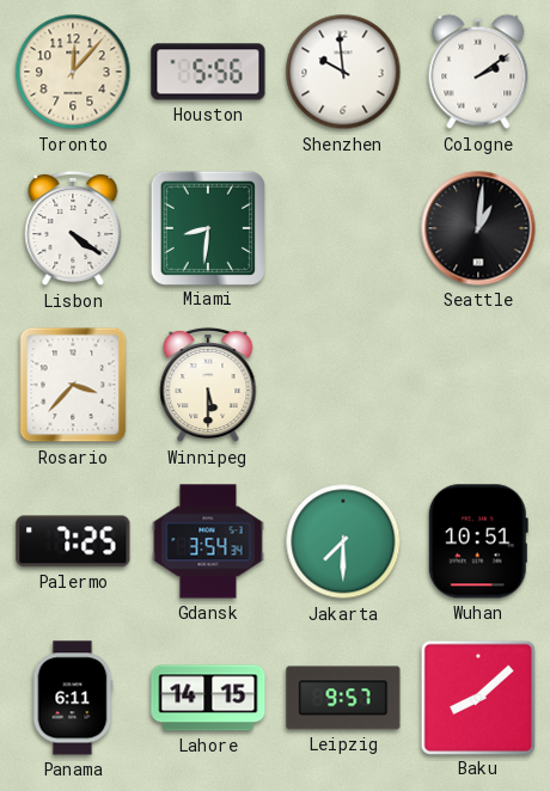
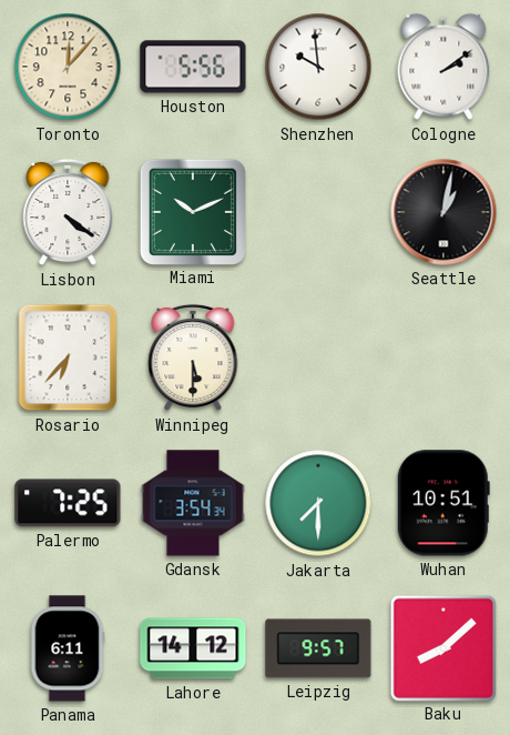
Miami: 8:31 -> 10:11 (192, 211)
Seattle: 1:01 -> 1:02 (443, 212)
Rosario: 3:37 -> 6:37 (68, 358)
Lahore: 14:15 -> 14:12 (193, 648)
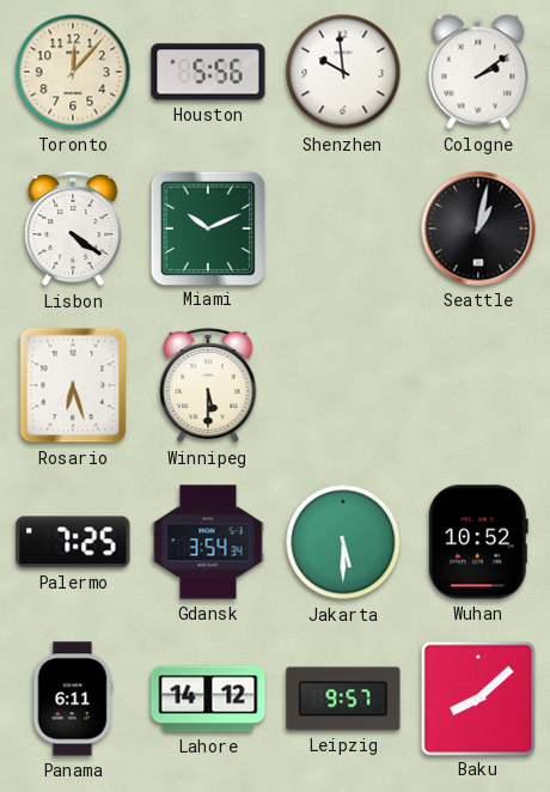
Rosario: 6:37 -> 6:27 (73, 385)
Jakarta: 7:30 -> 5:30 (343, 542)
Wuhan: 10:51 -> 10:52 (478, 542)
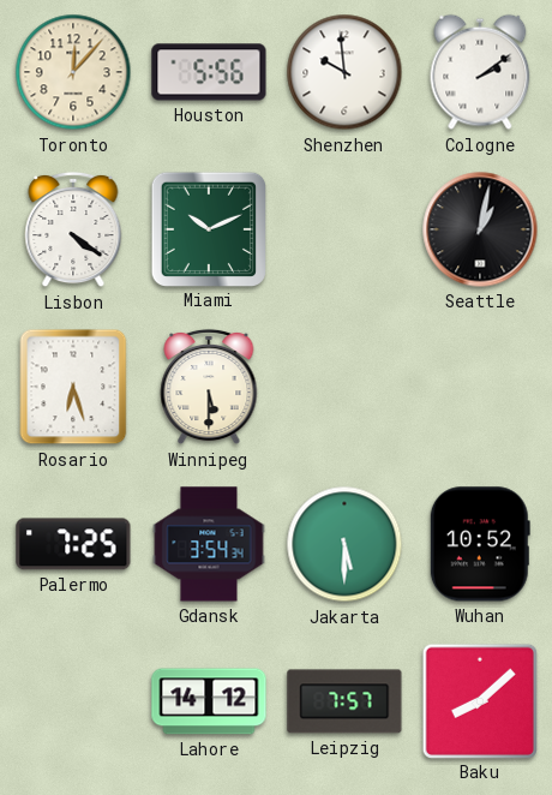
Panama: 6:11 -> none (73, 699)
Leipzig: 9:57 -> 7:57 (344, 701)
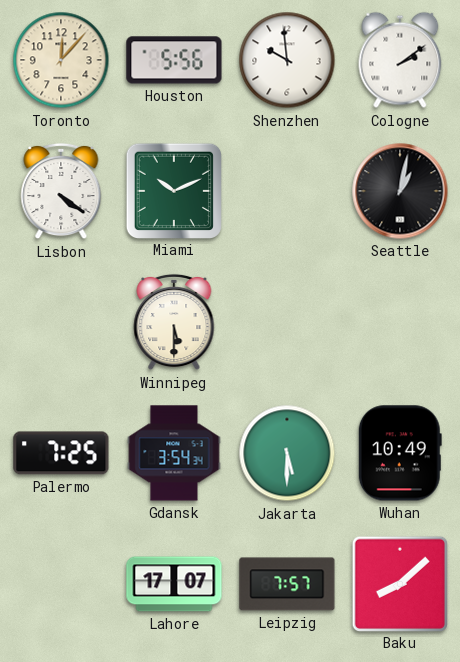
Rosario: 6:27 -> none (73, 387)
Wuhan: 10:52 -> 10:49 (400, 453)
Lahore: 14:12 -> 17:07 (174, 584)
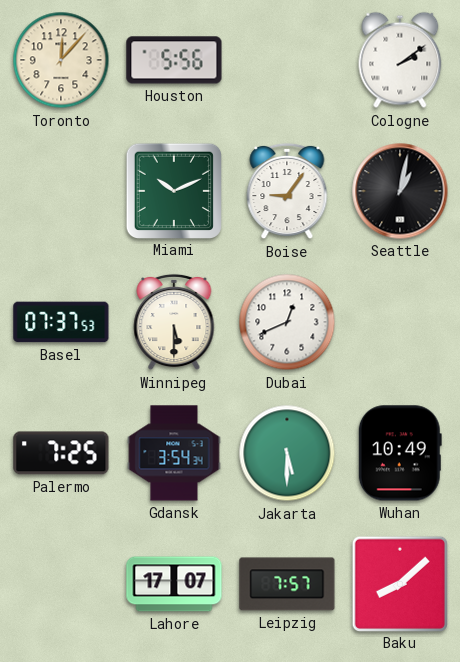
Shenzhen: 9:59 -> none (287, 60)
Lisbon: 4:21 -> none (61, 191)
Boise: none -> 9:06 (287, 191)
Basel: none -> 07:37 (61, 322)
Dubai: none -> 12:41 (287, 322)
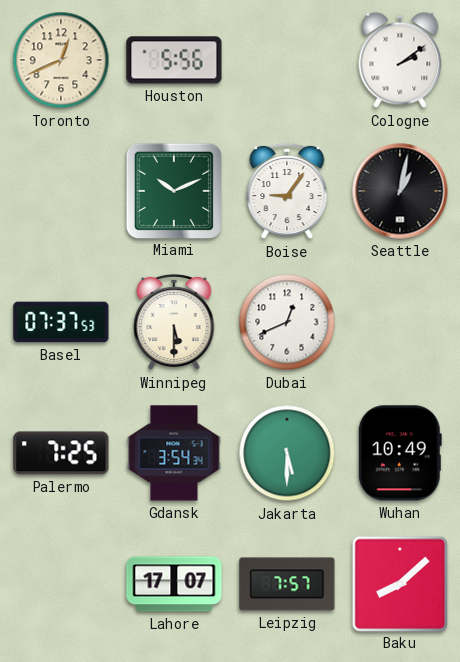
Toronto: 12:07 -> 12:41 (61, 60)
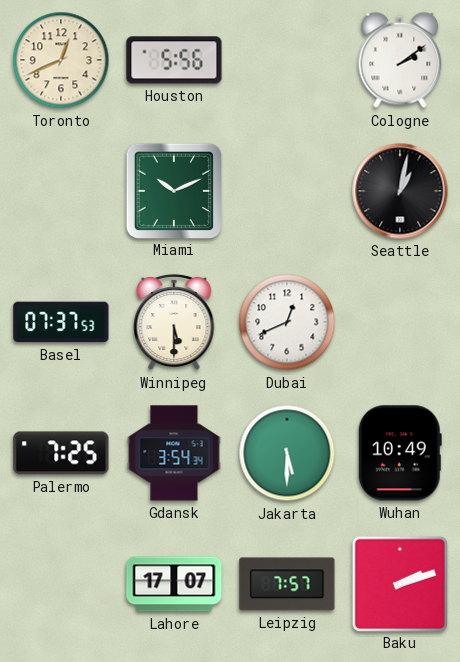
Boise: 9:06 -> none (287, 191)
Baku: 8:08 -> 2:12 (399, 583)
